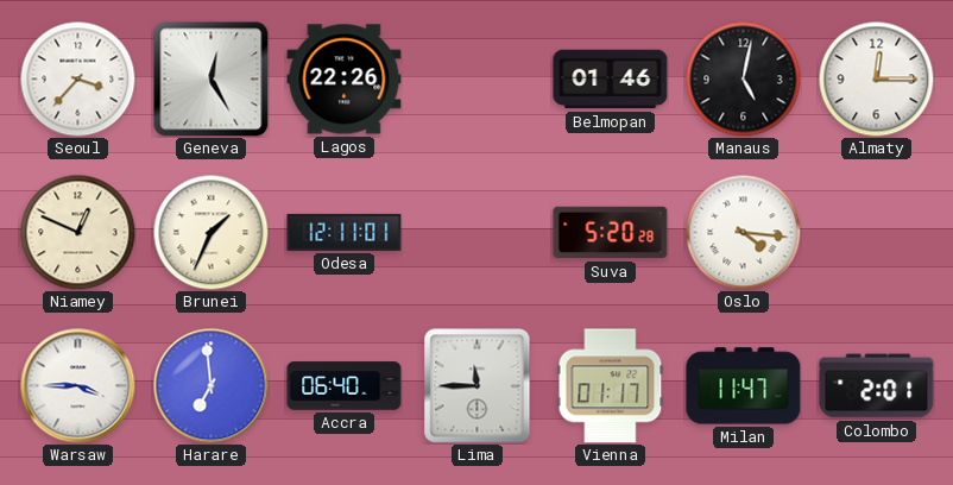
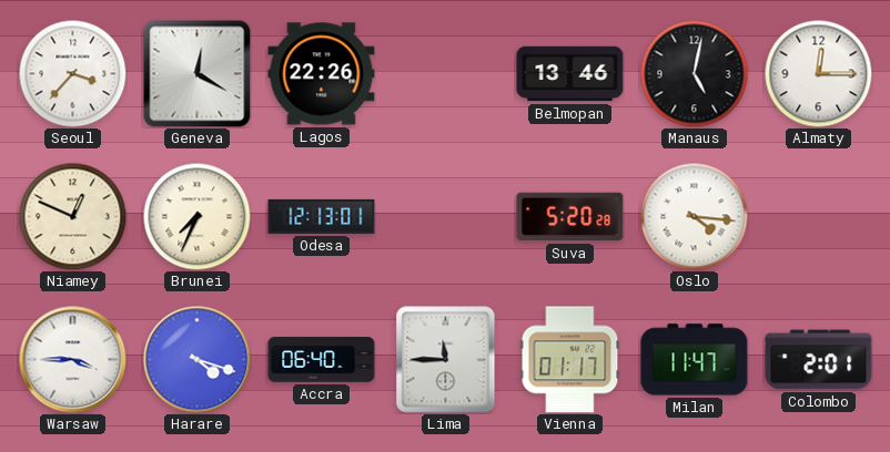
Geneva: 12:25 -> 12:20 (198, 74)
Belmopan: 01:46 -> 13:46 (570, 74)
Brunei: 1:34 -> 7:34 (196, 216)
Odesa: 12:11 -> 12:13 (322, 216)
Harare: 6:59 -> 4:18 (198, 360)
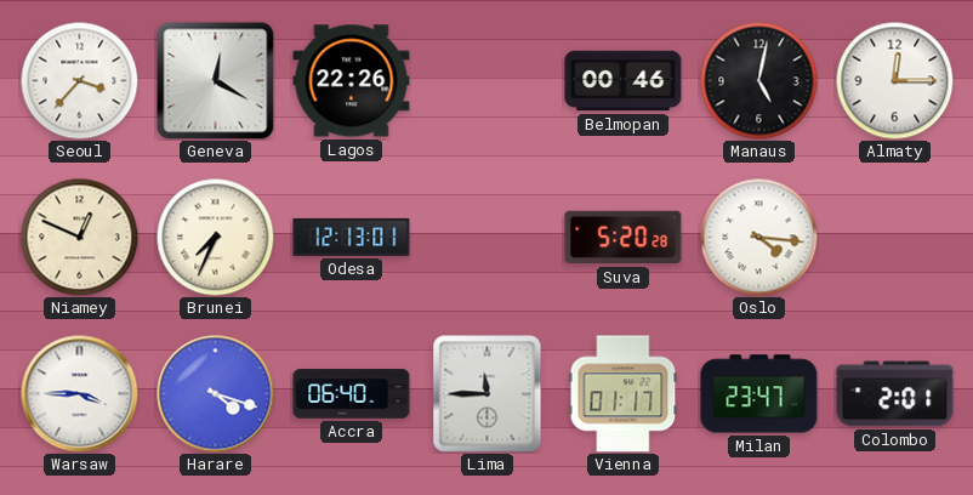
Belmopan: 13:46 -> 00:46 (624, 81)
Milan: 11:47 -> 23:47 (759, 394)
